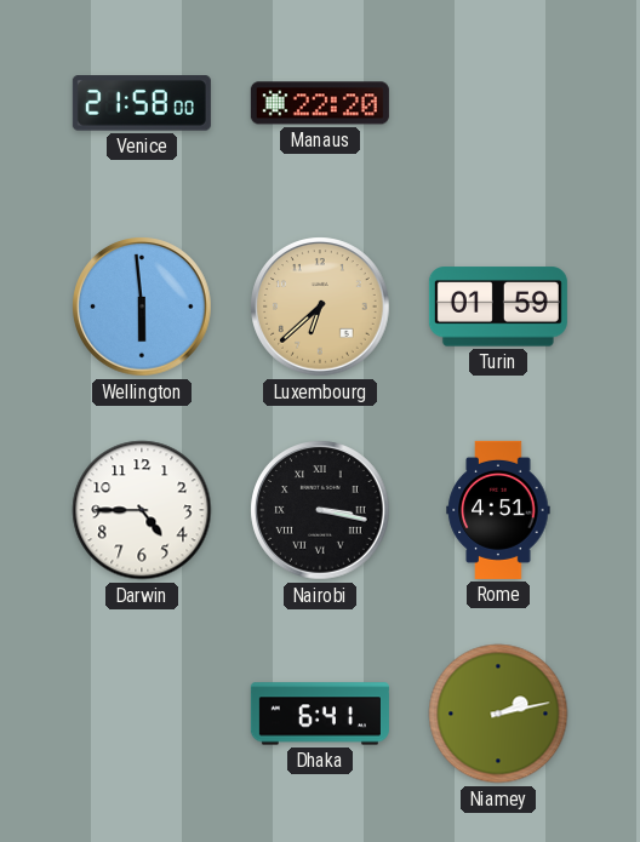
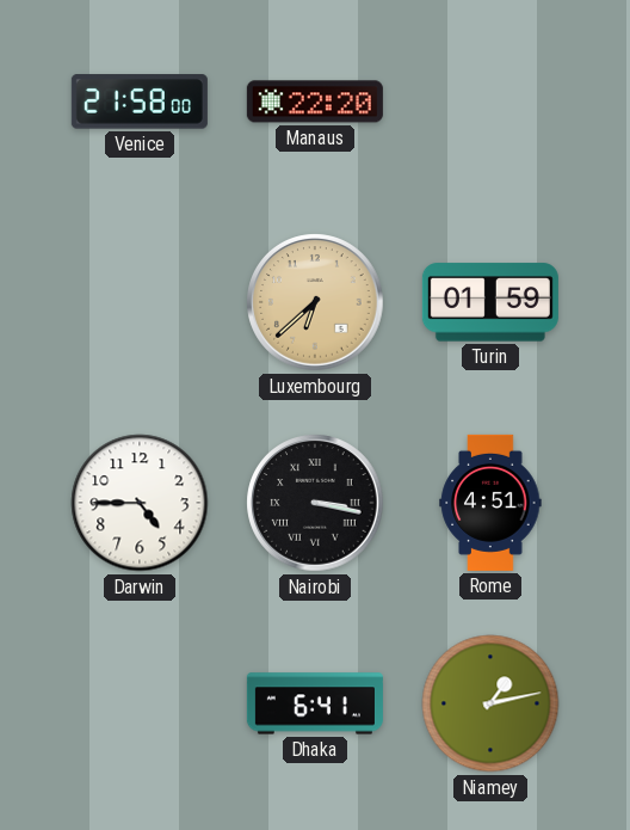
Wellington: 5:59 -> none (142, 307)
Niamey: 2:13 -> 1:13 (490, 703)
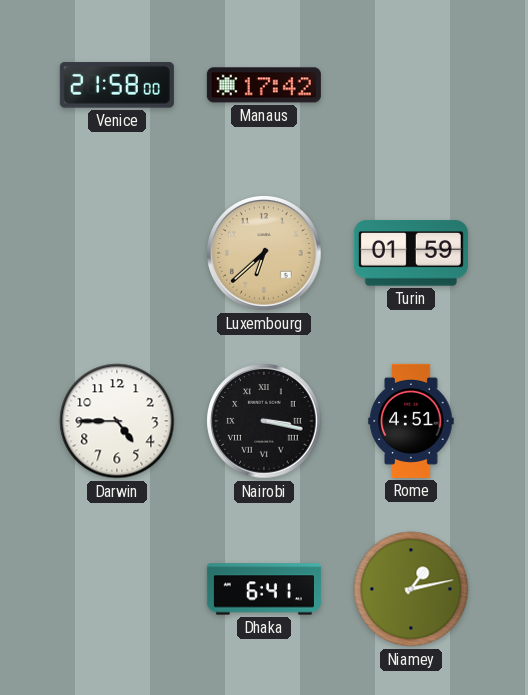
Manaus: 22:20 -> 17:42 (264, 85)
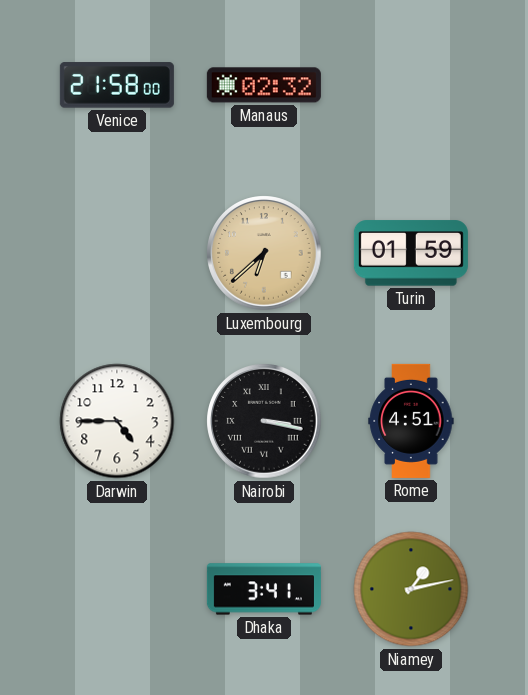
Manaus: 17:42 -> 02:32 (264, 85)
Dhaka: 6:41 -> 3:41 (264, 589)
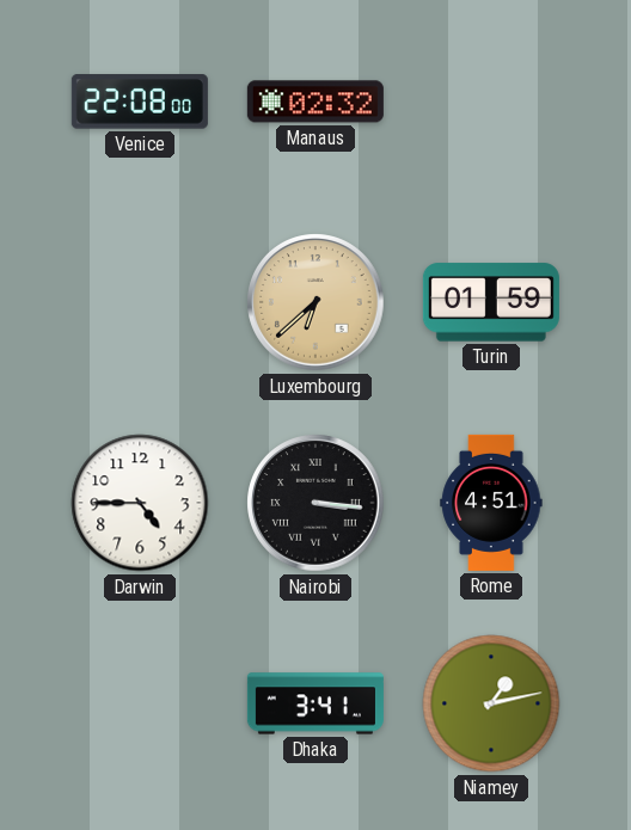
Venice: 21:58 -> 22:08 (140, 102)
Nairobi: 3:17 -> 3:16 (315, 503)
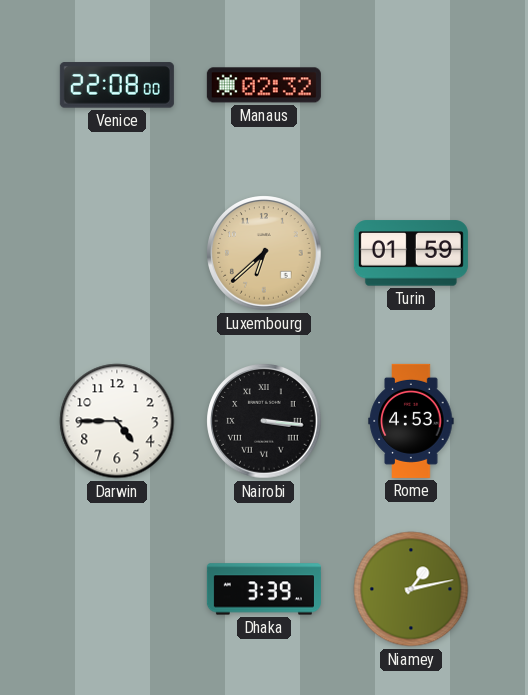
Rome: 4:51 -> 4:53 (411, 421)
Dhaka: 3:41 -> 3:39 (264, 589)
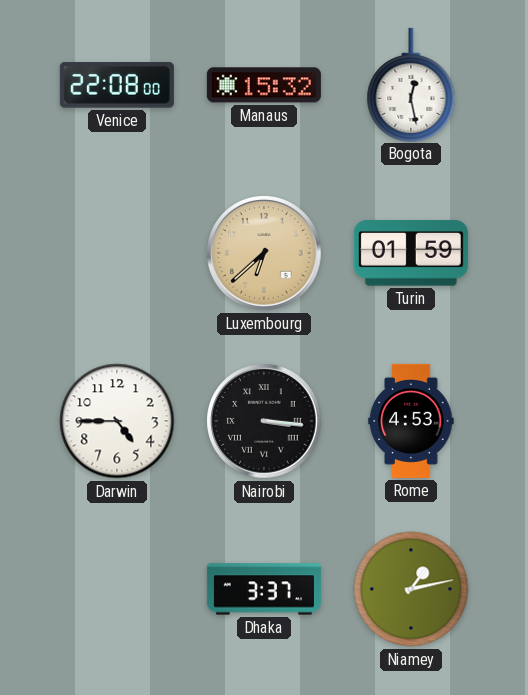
Manaus: 02:32 -> 15:32 (264, 85)
Bogota: none -> 12:28 (411, 84)
Dhaka: 3:39 -> 3:37 (264, 589)
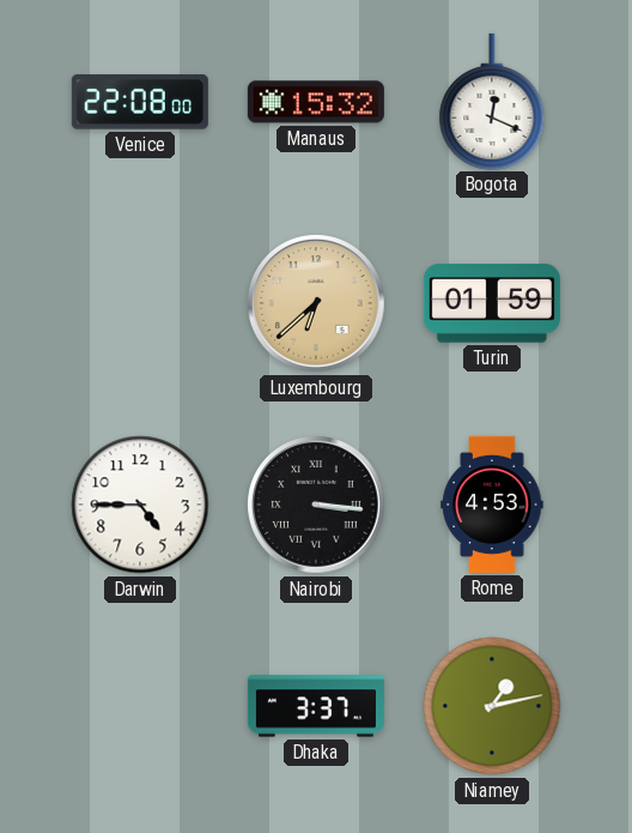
Bogota: 12:28 -> 12:19 (492, 101)
